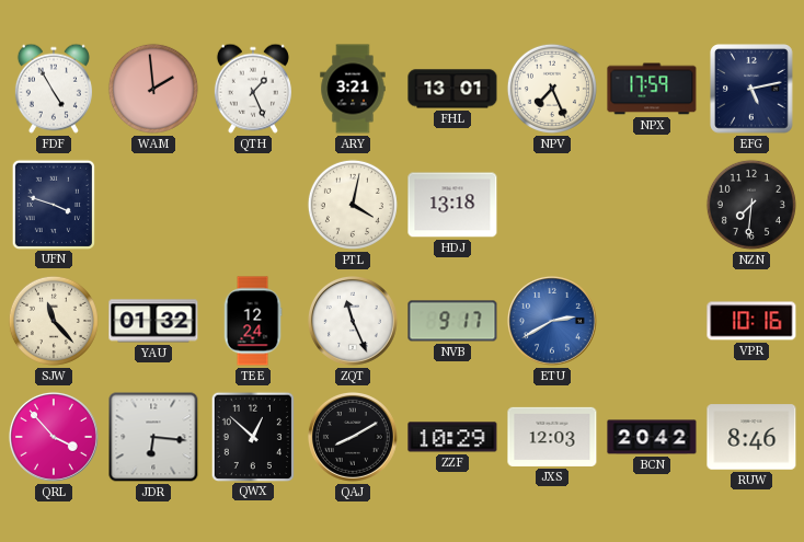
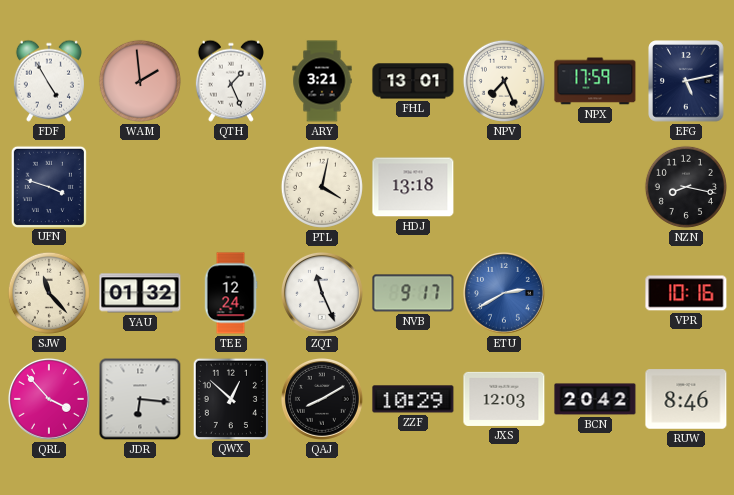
NZN: 7:31 -> 8:17 (686, 187)
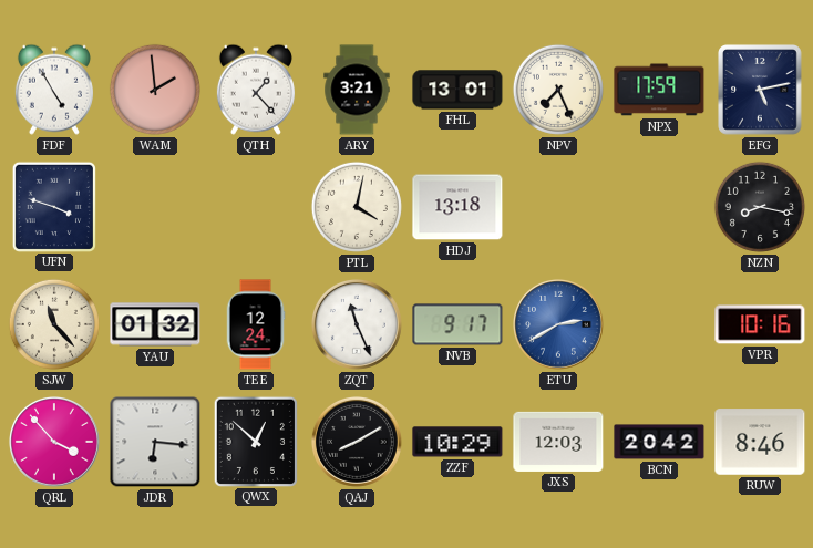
QTH: 1:26 -> 1:23 (256, 90)
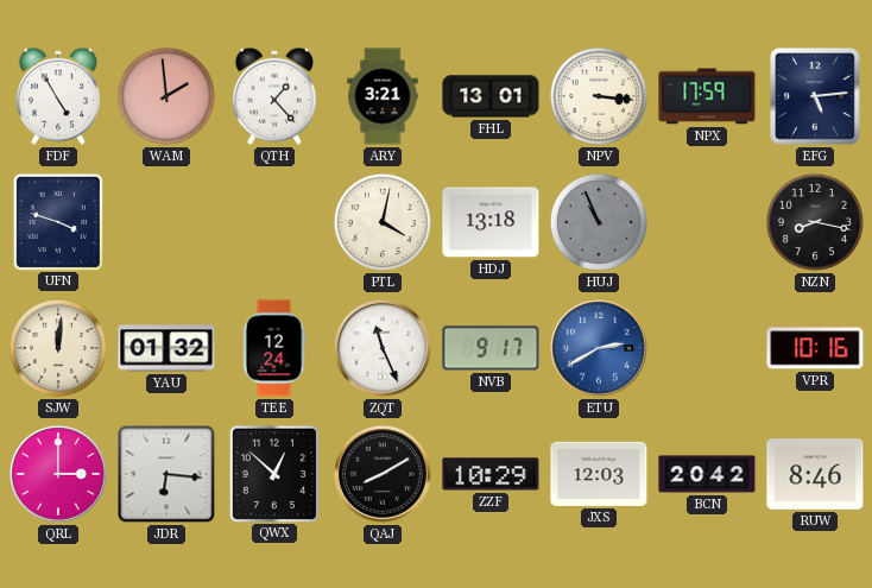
NPV: 7:26 -> 3:16 (599, 96)
EFG: 5:13 -> 5:14 (815, 96)
HUJ: none -> 10:56 (599, 222)
SJW: 11:23 -> 12:01 (58, 348)
QRL: 3:53 -> 3:00 (58, 474)
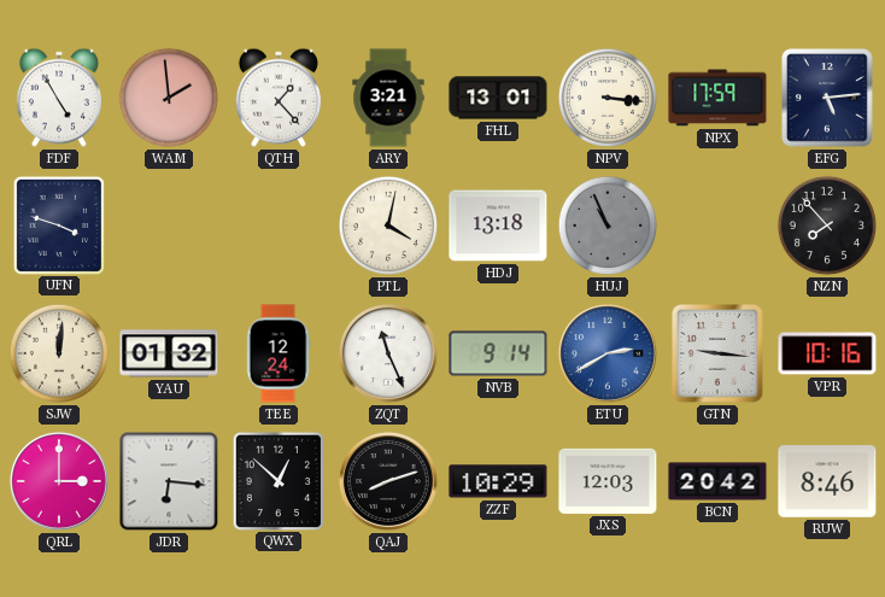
NZN: 8:17 -> 7:53 (827, 226)
NVB: 9:17 -> 9:14 (498, 353)
GTN: none -> 9:16 (717, 353)
QAJ: 8:10 -> 8:12 (388, 481)
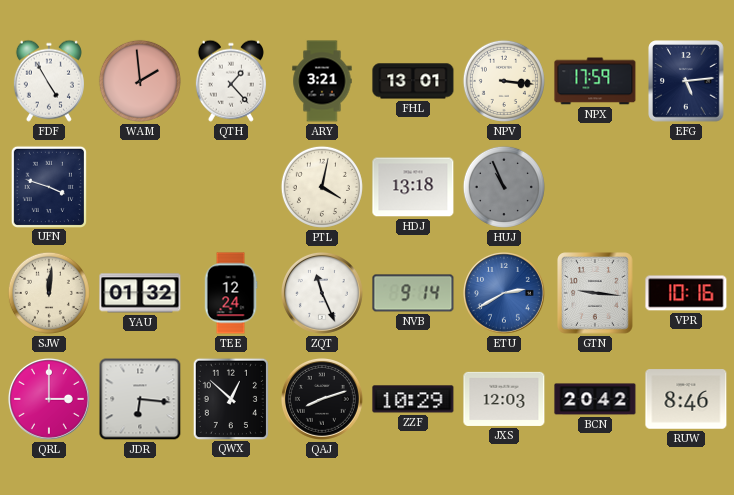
NZN: 7:53 -> none (827, 226)
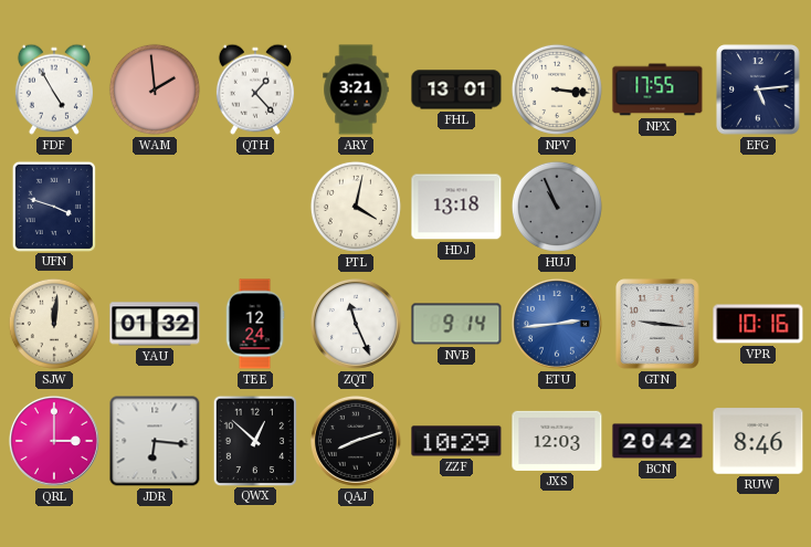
NPX: 17:59 -> 17:55 (657, 90)
ETU: 2:40 -> 2:44 (557, 324)
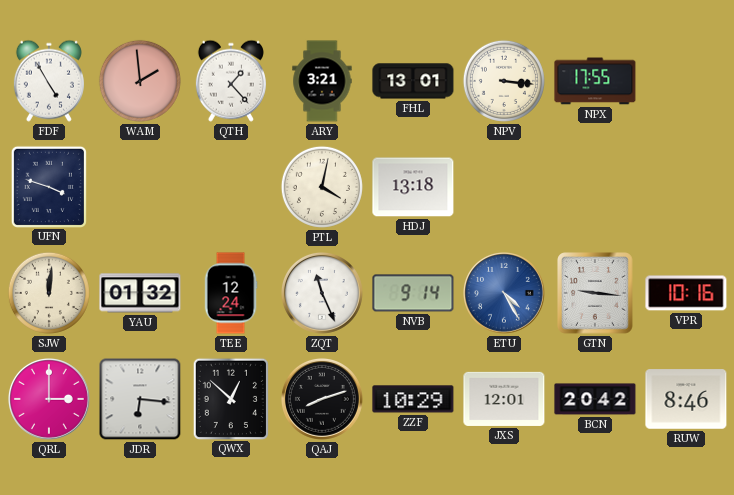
EFG: 5:14 -> none (758, 90)
HUJ: 10:56 -> none (557, 207)
ETU: 2:44 -> 4:25 (504, 293)
JXS: 12:03 -> 12:01 (504, 399)
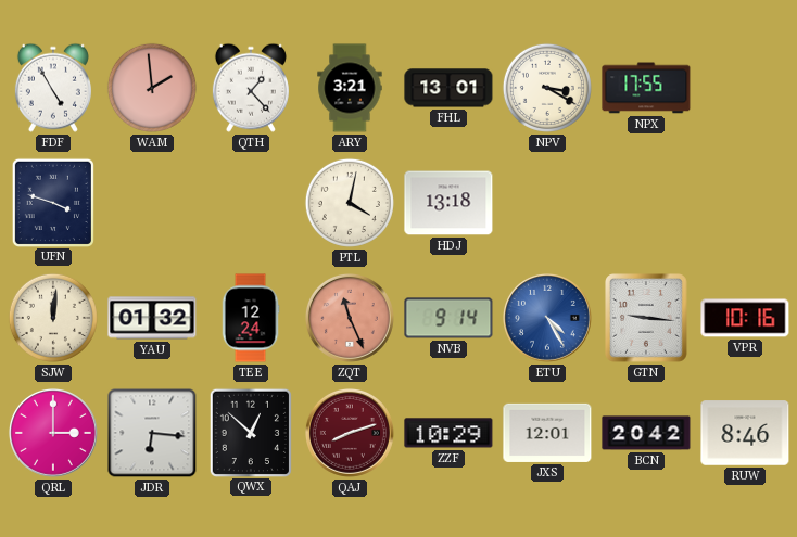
NPV: 3:16 -> 3:20 (547, 88)
ZQT dial: white -> salmon (350, 318)
QAJ dial: black -> burgundy (350, 433)
